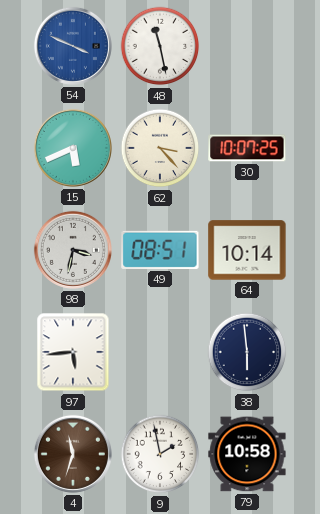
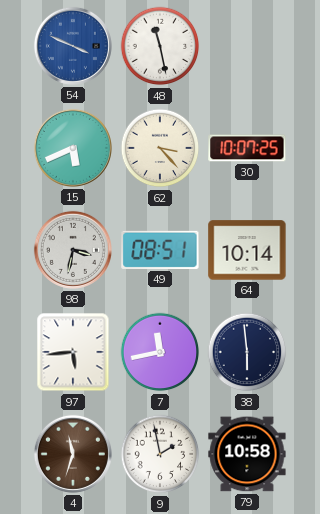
7: none -> 11:43 (160, 352)
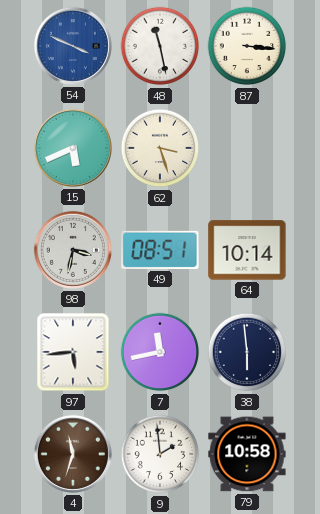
87: none -> 3:16 (247, 46)
62: 3:23 -> 3:27 (160, 148)
30: 10:07 -> none (247, 148)
9: 1:58 -> 1:59 (160, 454)
